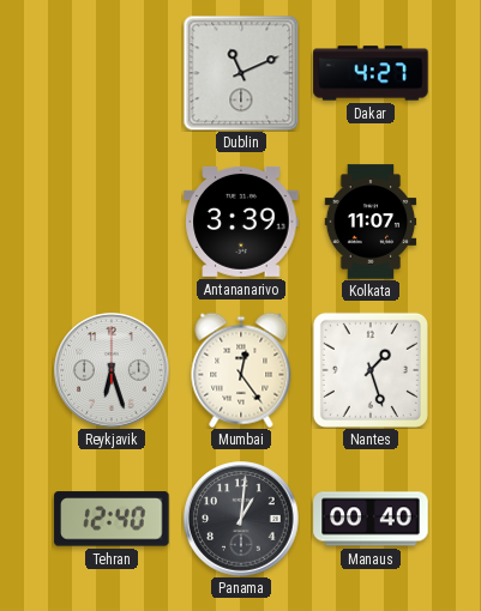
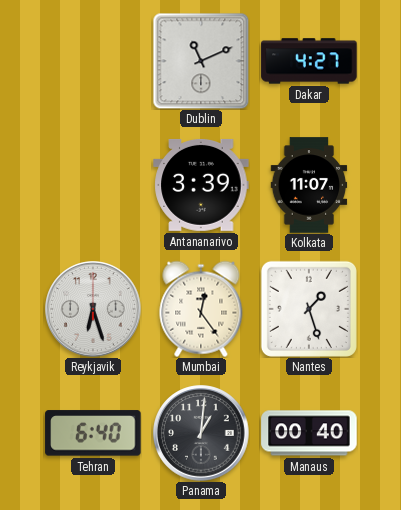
Tehran: 12:40 -> 6:40 (93, 433)
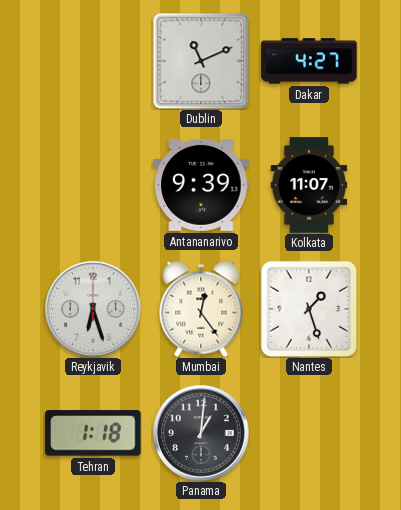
Antananarivo: 3:39 -> 9:39 (201, 185)
Tehran: 6:40 -> 1:18 (93, 433)
Manaus: 00:40 -> none (309, 433)
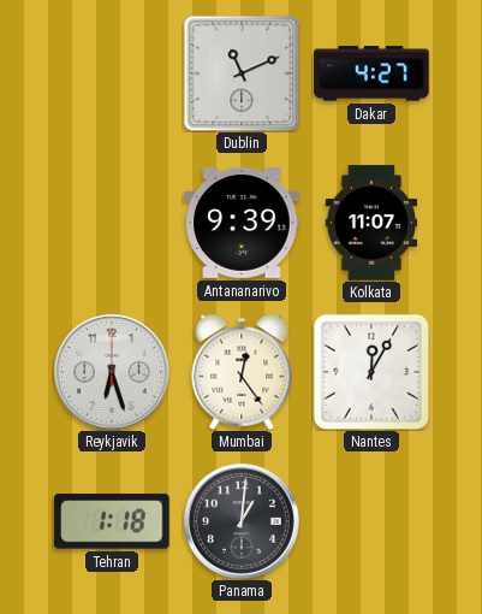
Nantes: 1:27 -> 12:05 (371, 372)
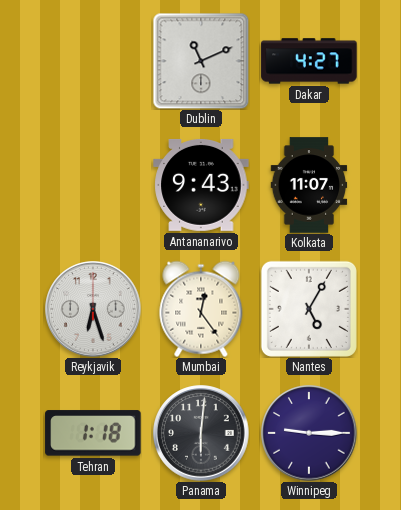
Antananarivo: 9:39 -> 9:43 (201, 185)
Nantes: 12:05 -> 5:05 (309, 309)
Panama: 1:01 -> 6:01 (201, 433)
Winnipeg: none -> 9:15 (309, 433)
